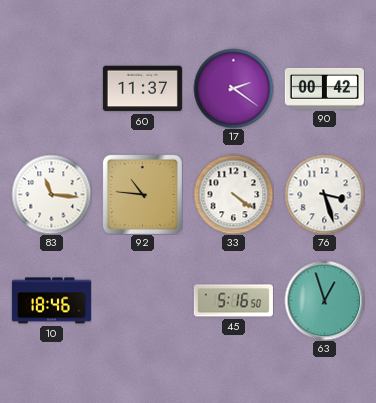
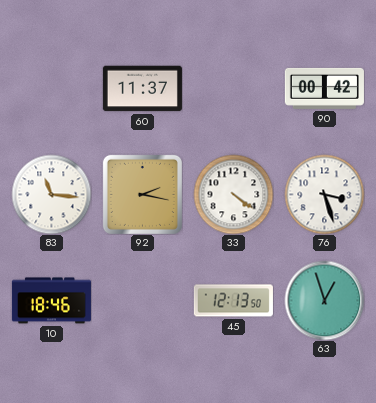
17: 2:21 -> none (233, 88)
92: 10:46 -> 2:17 (142, 194)
45: 5:16 -> 12:13 (233, 301)
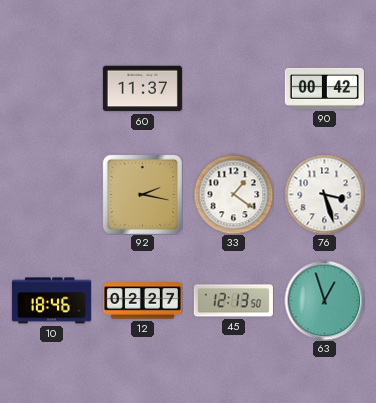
83: 11:16 -> none (51, 194)
33: 4:21 -> 1:21 (233, 194)
12: none -> 02:27 (142, 301)
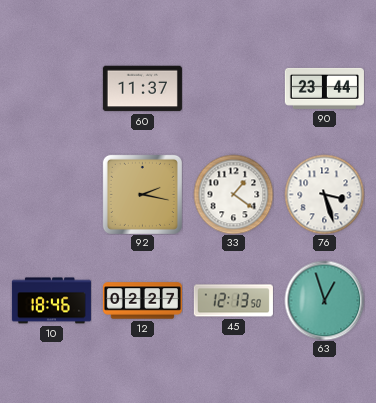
90: 00:42 -> 23:44 (324, 88)
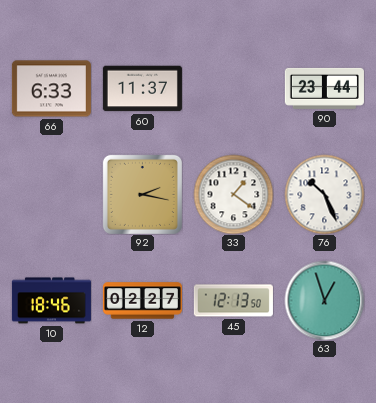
66: none -> 6:33 (51, 89)
76: 3:27 -> 10:26 (324, 194)
